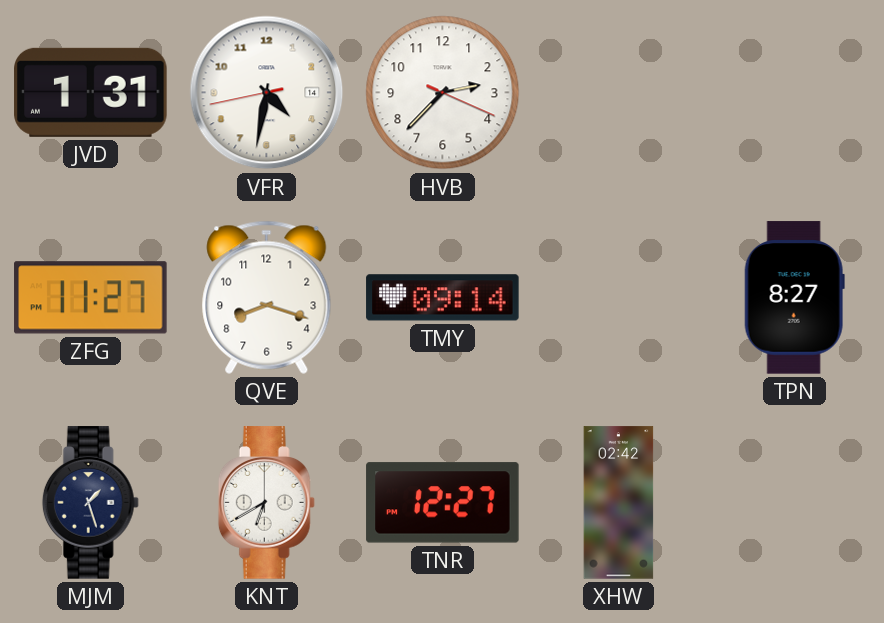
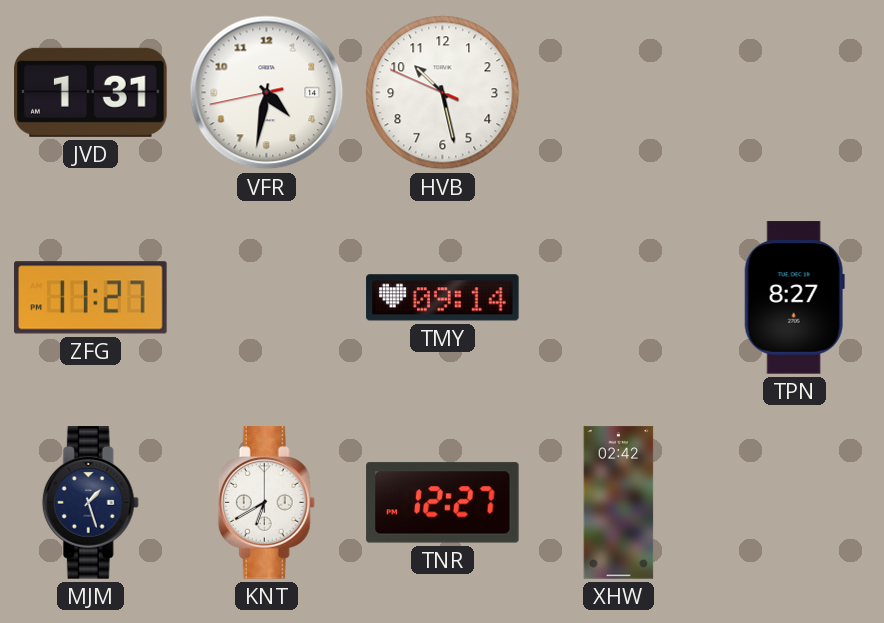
HVB: 2:37 -> 10:27 (443, 93)
QVE: 8:18 -> none (267, 297)
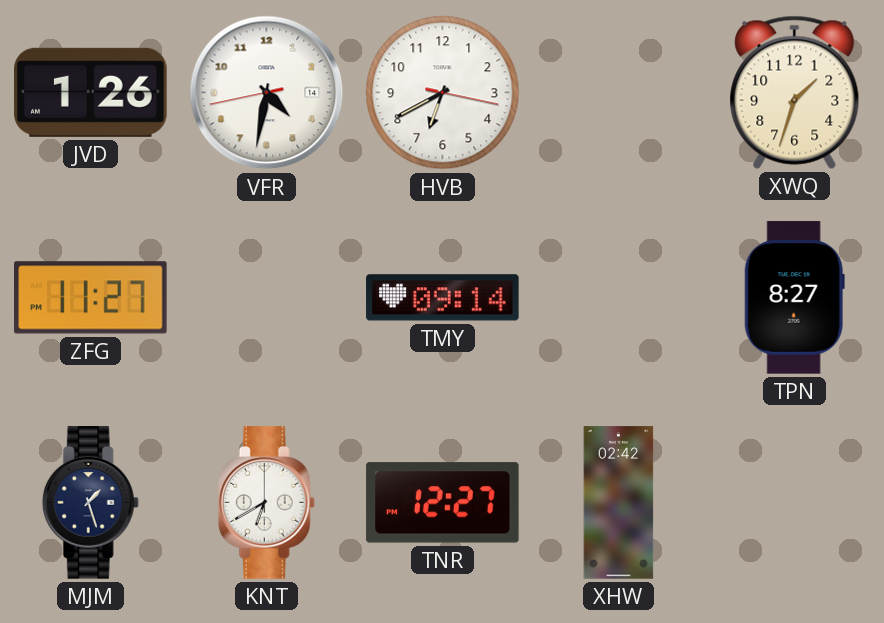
JVD: 1:31 -> 1:26 (91, 92)
HVB: 10:27 -> 6:40 (443, 93)
XWQ: none -> 1:33 (795, 92)
